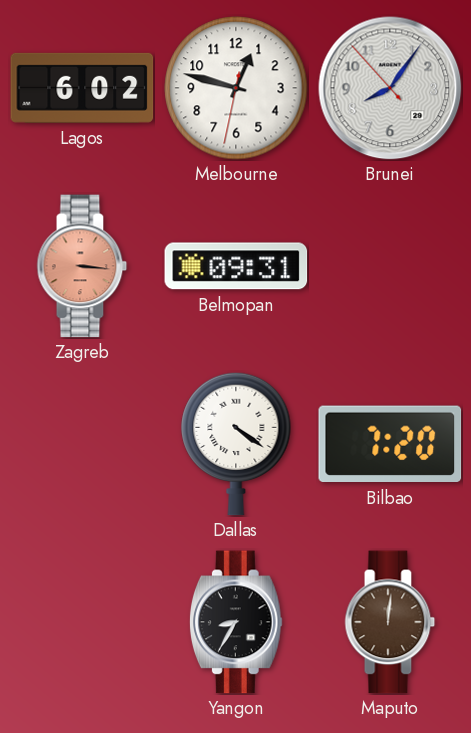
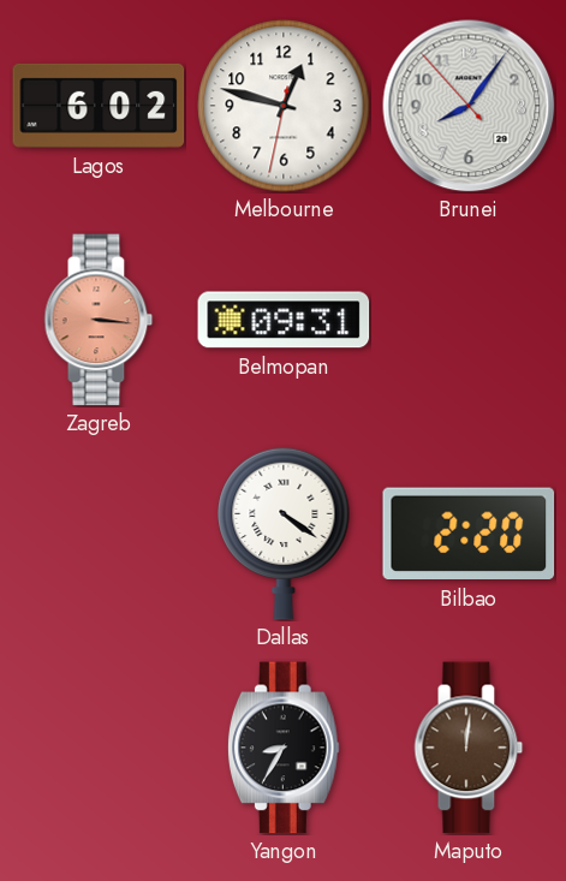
Bilbao: 7:20 -> 2:20 (469, 534)
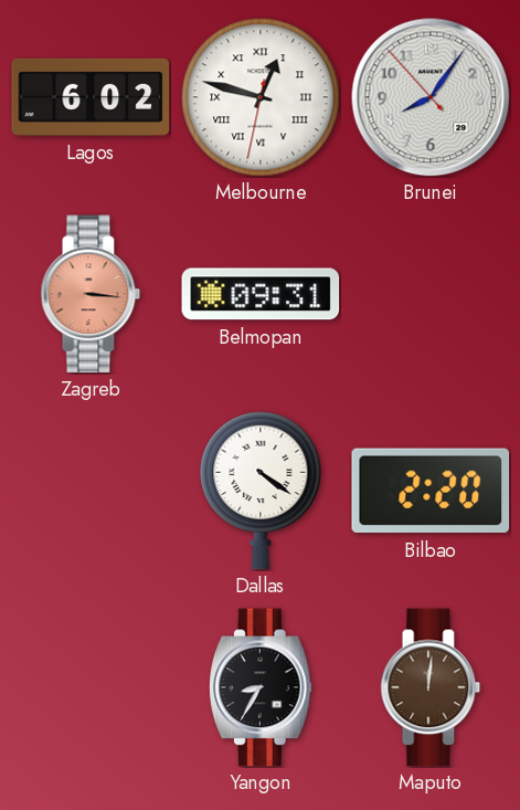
Melbourne numerals: Arabic -> Roman (261, 97)
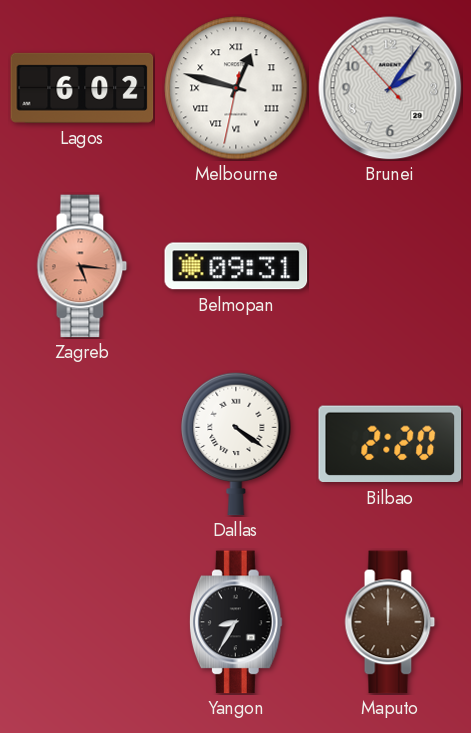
Brunei: 8:05 -> 2:05 (390, 88)
Zagreb: 3:16 -> 5:16 (82, 266)
Maputo: 12:01 -> 12:00 (390, 622)
